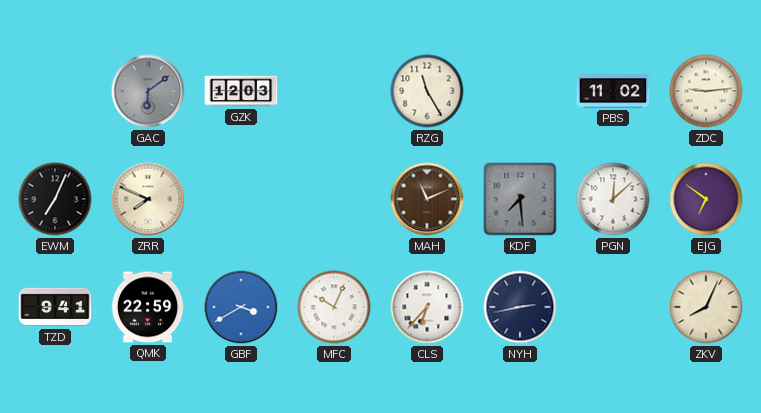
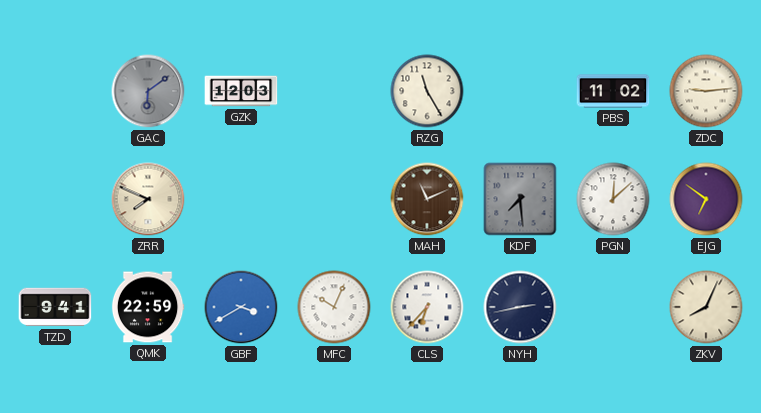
EWM: 7:04 -> none (55, 199)
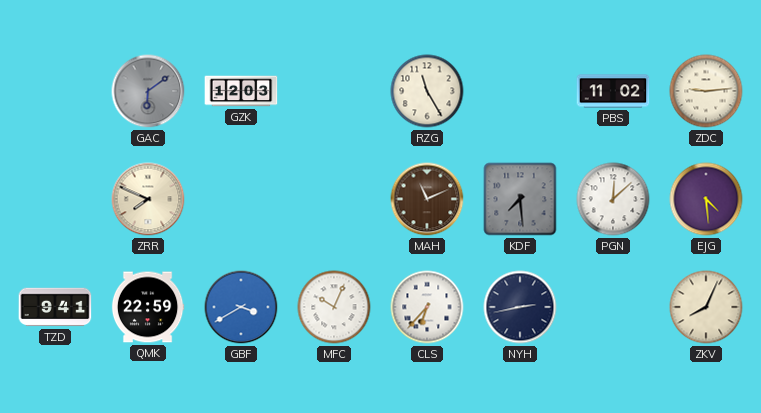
EJG: 6:51 -> 4:29 (706, 199)
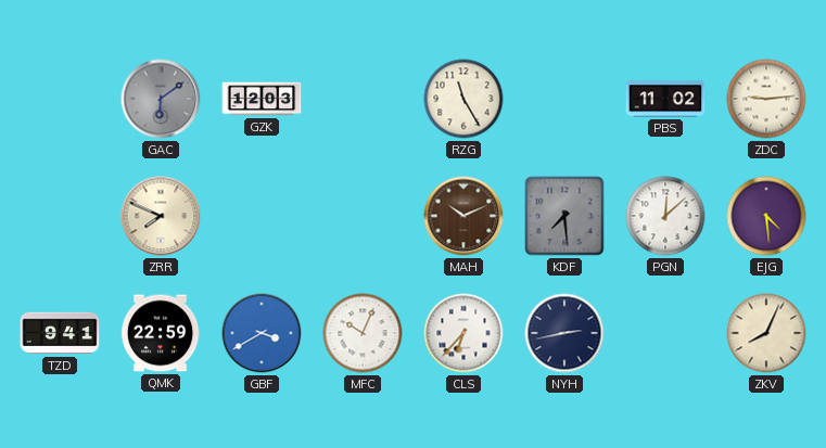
MAH: 11:11 -> 10:11 (463, 216)
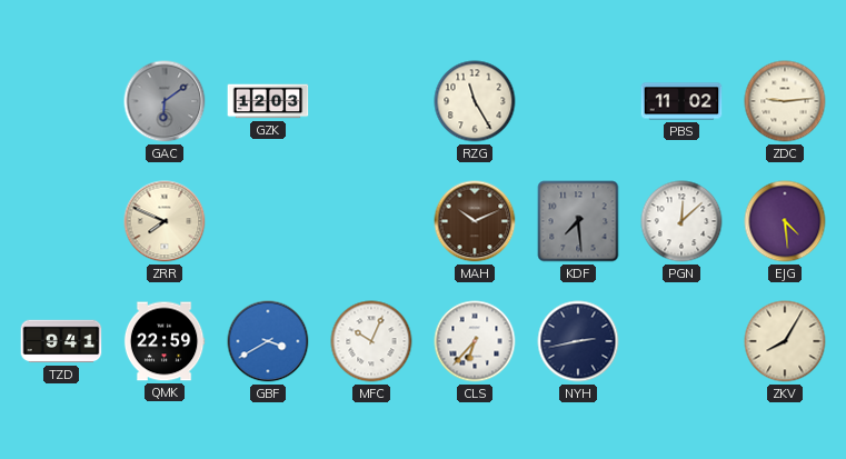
ZKV: 8:04 -> 8:05 (785, 341)
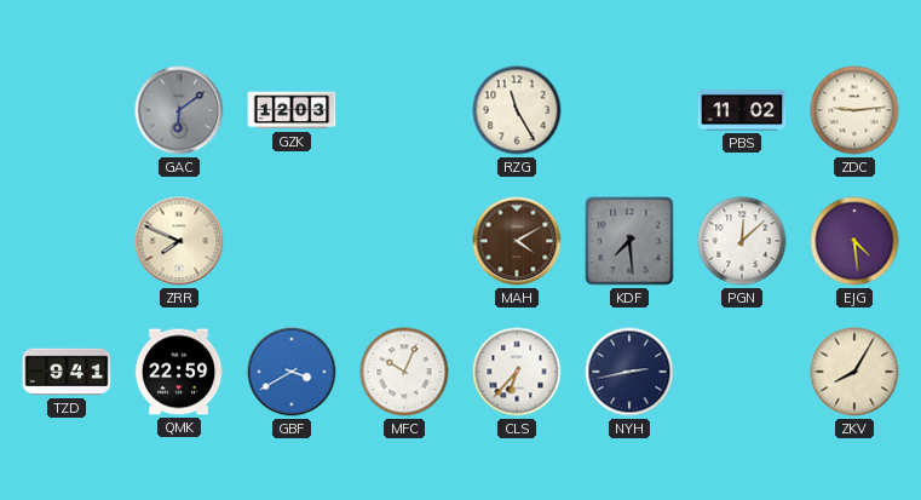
MAH: 10:11 -> 4:10 (517, 241)
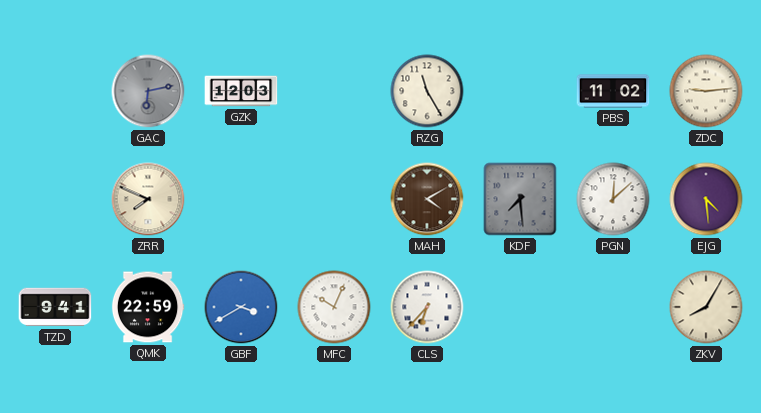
GAC: 6:09 -> 6:13 (148, 91)
NYH: 2:43 -> none (629, 372)
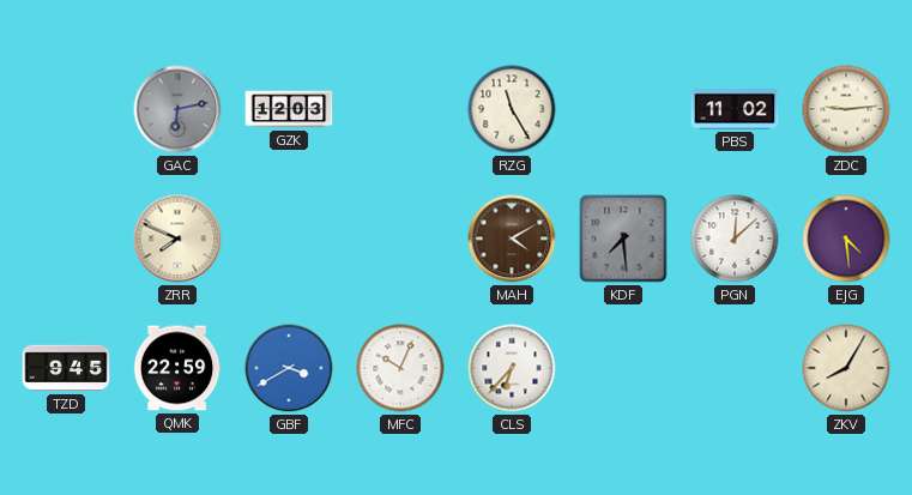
TZD: 9:41 -> 9:45 (66, 368)
